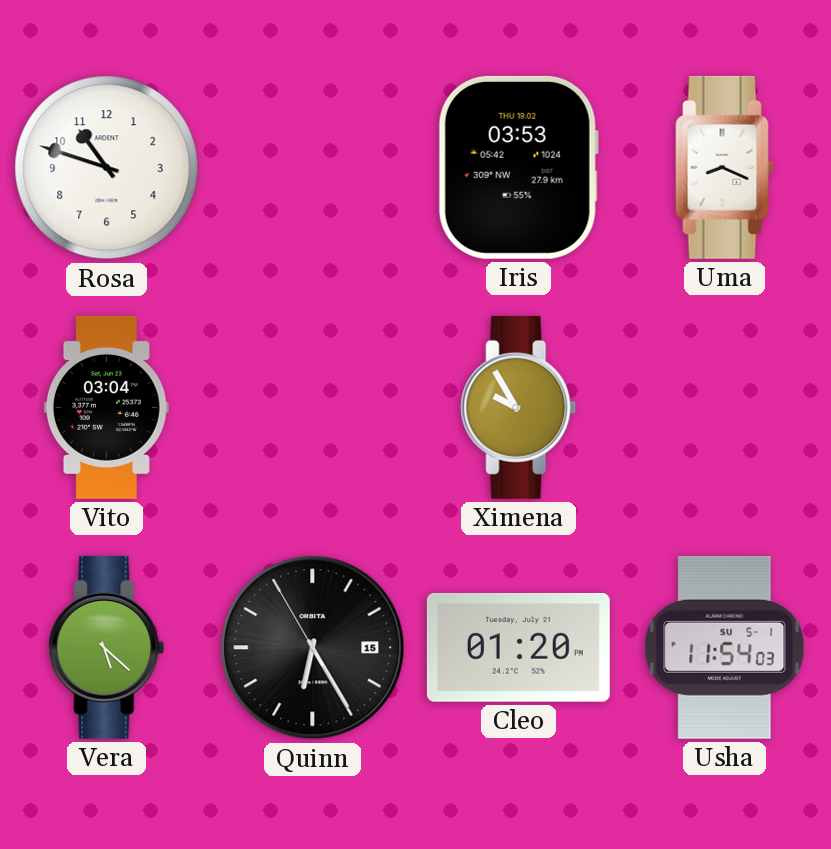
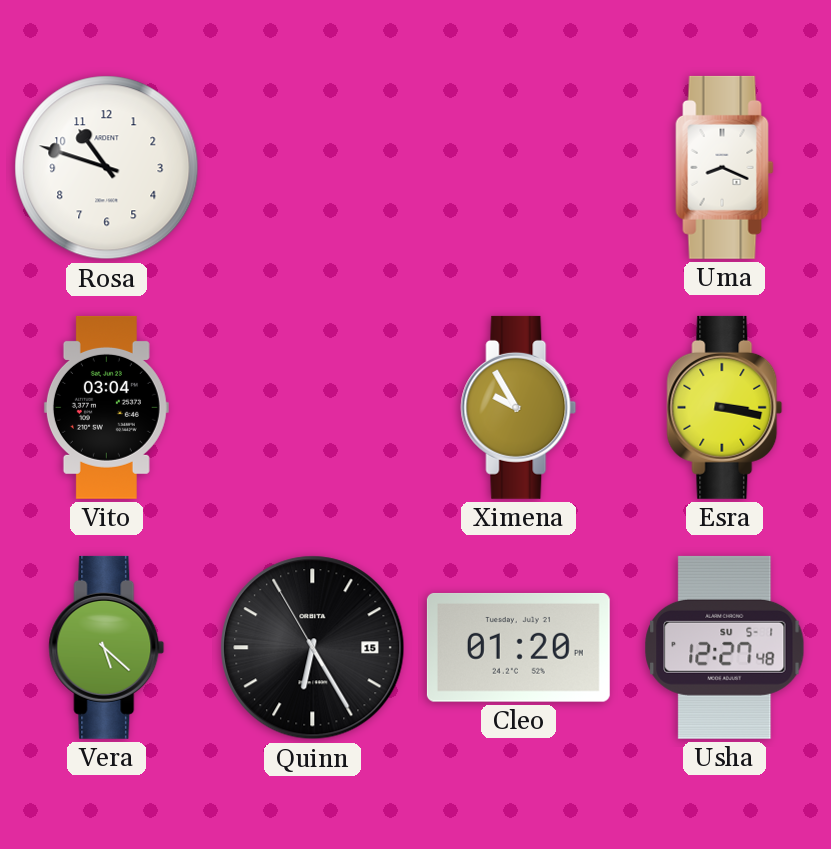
Iris: 03:53 -> none (518, 167)
Esra: none -> 3:17 (725, 407)
Usha: 11:54 -> 12:27 (725, 647)
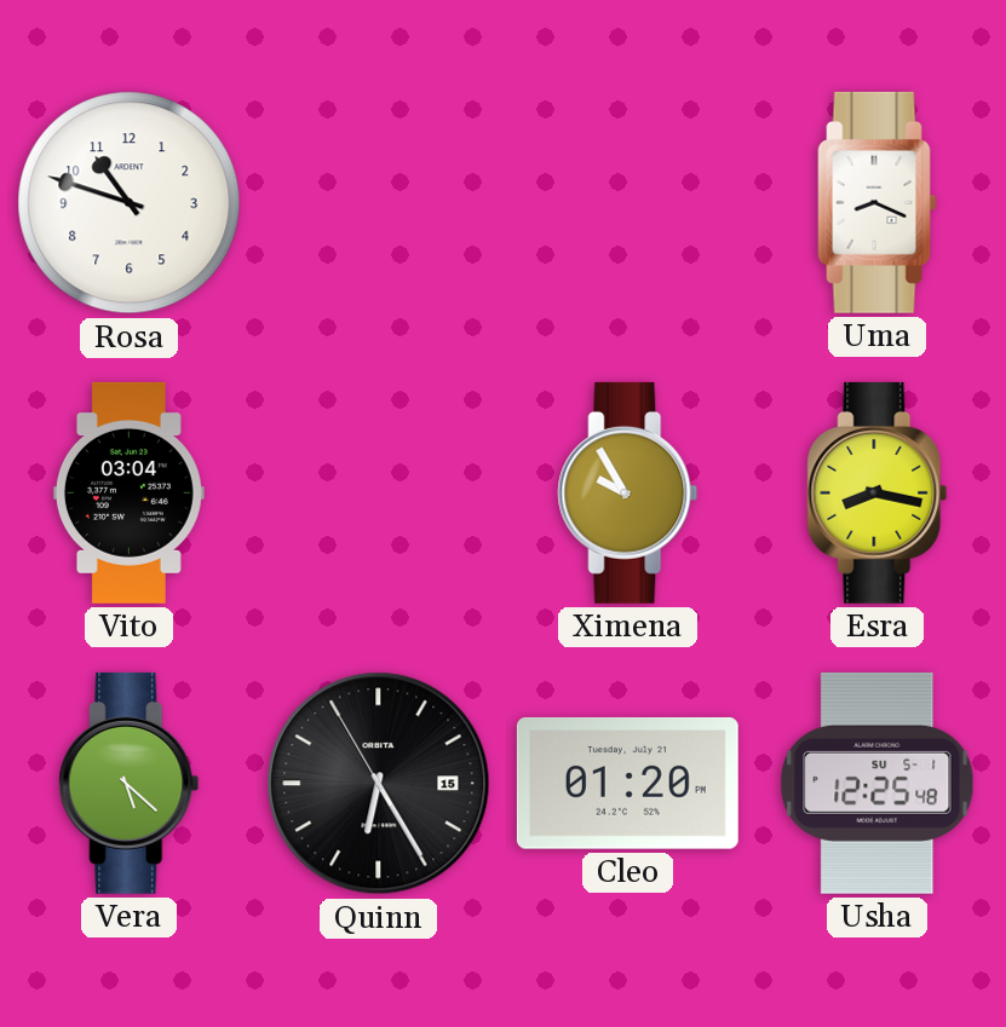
Esra: 3:17 -> 8:17 (878, 492)
Usha: 12:27 -> 12:25 (878, 783)
